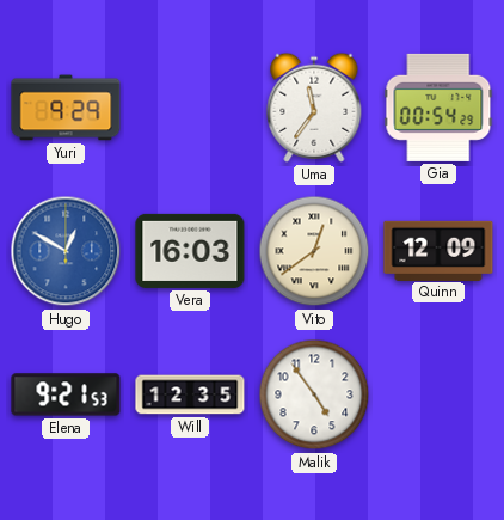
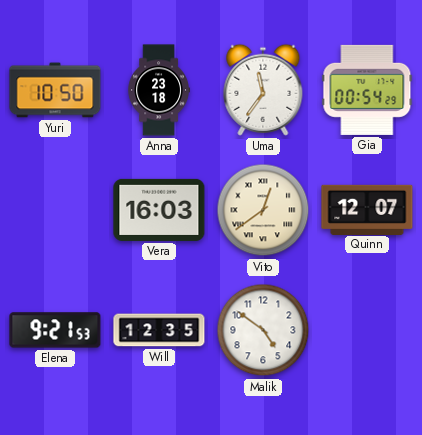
Yuri: 9:29 -> 10:50 (55, 90)
Anna: none -> 23:18 (159, 90)
Hugo: 12:50 -> none (66, 251)
Quinn: 12:09 -> 12:07 (367, 209)
Malik: 4:54 -> 4:51 (263, 330)
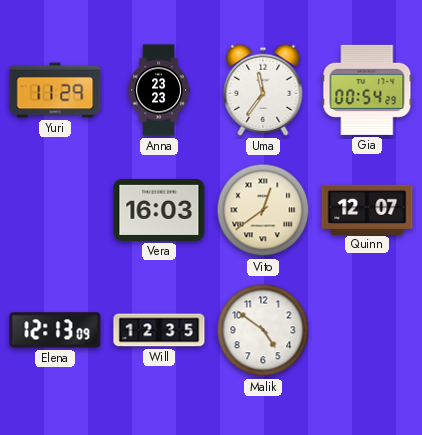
Yuri: 10:50 -> 11:29 (55, 90)
Anna: 23:18 -> 23:23 (159, 90)
Elena: 9:21 -> 12:13 (55, 330)
